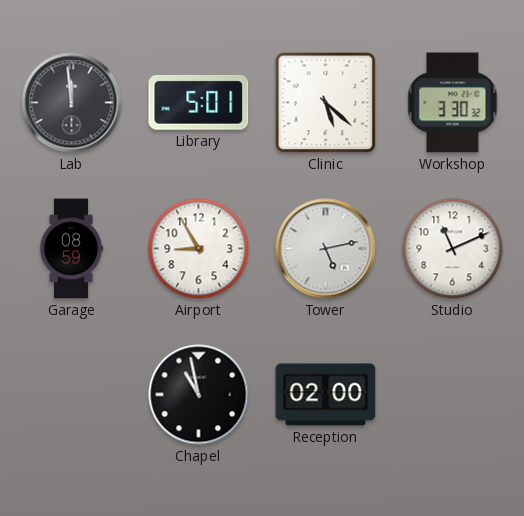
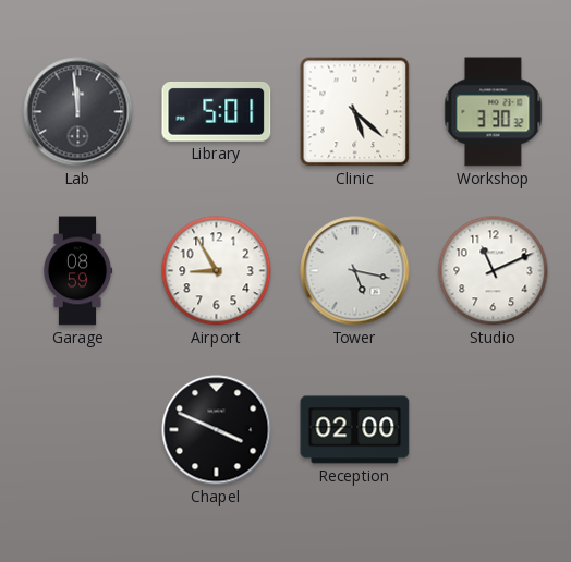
Tower: 5:13 -> 5:17 (355, 271)
Chapel: 10:58 -> 3:49 (217, 430)
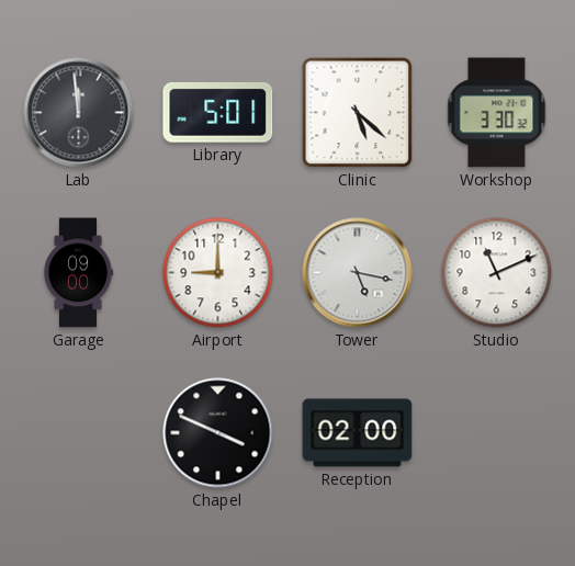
Garage: 08:59 -> 09:00 (78, 273)
Airport: 8:55 -> 9:00 (218, 273)
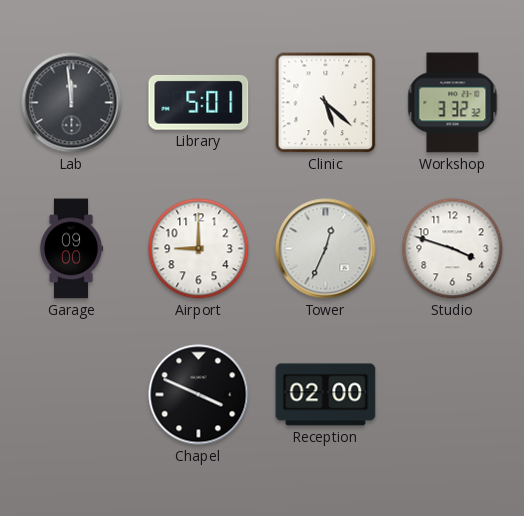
Workshop: 3:30 -> 3:32 (453, 103)
Tower: 5:17 -> 12:34 (326, 249)
Studio: 11:11 -> 3:48 (453, 249)
